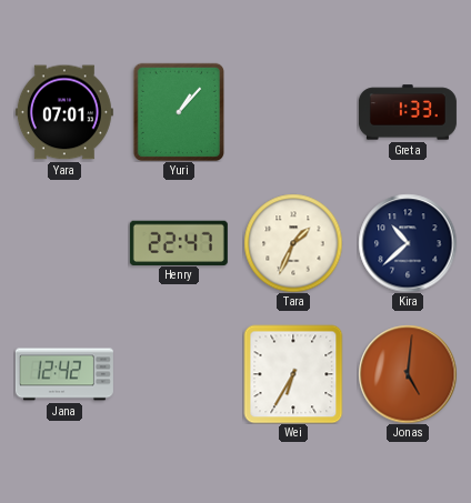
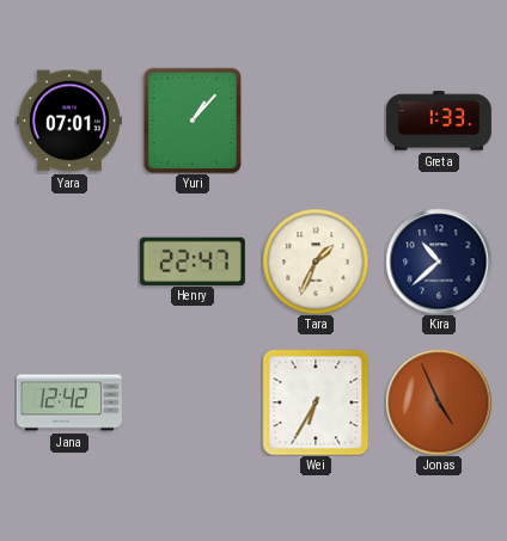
Jonas: 5:01 -> 4:56 (439, 402)
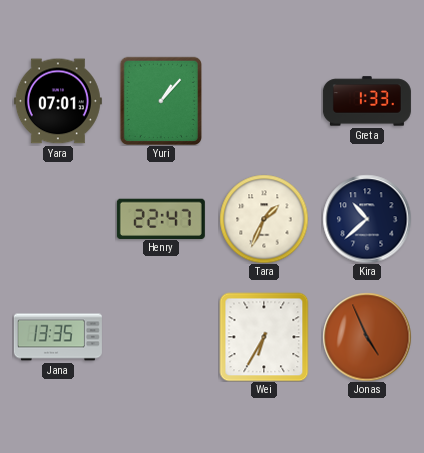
Jana: 12:42 -> 13:35 (58, 337)
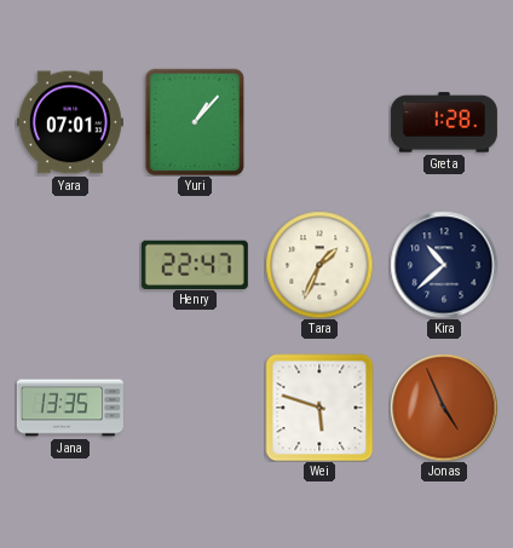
Greta: 1:33 -> 1:28 (444, 122)
Wei: 6:35 -> 5:48 (319, 408)
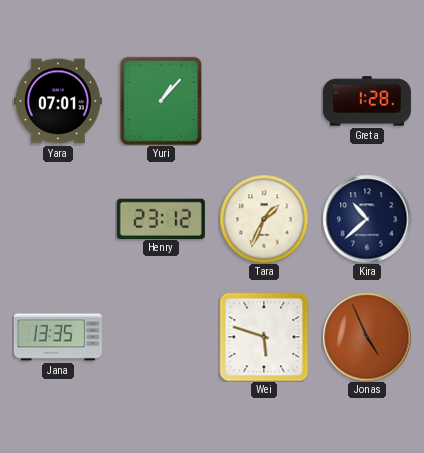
Henry: 22:47 -> 23:12 (161, 218)
